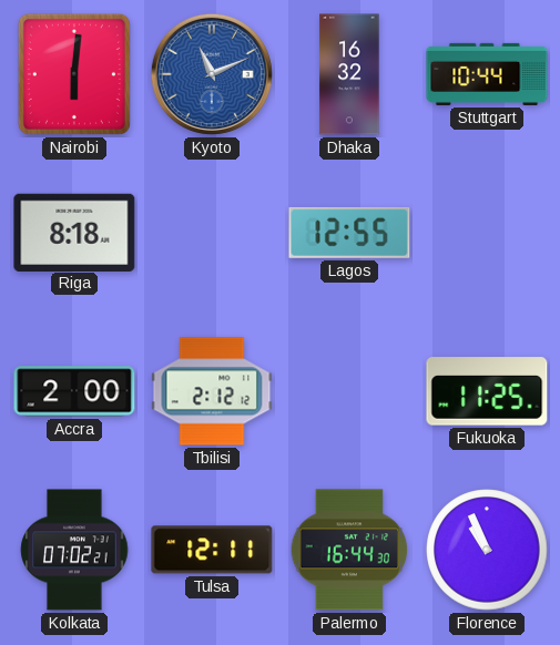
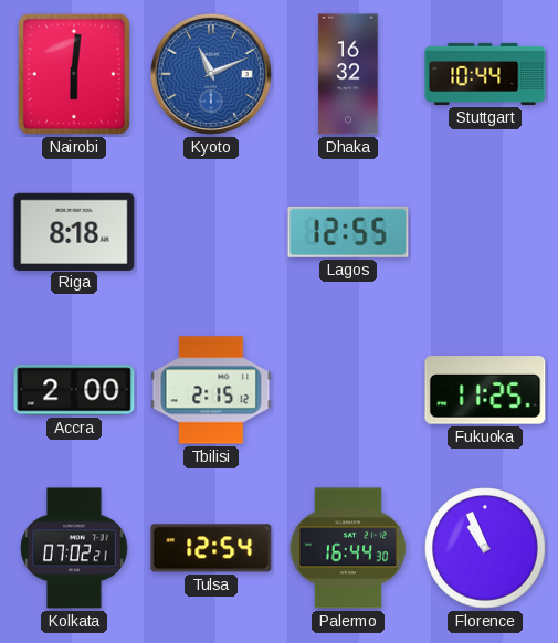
Tbilisi: 2:12 -> 2:15 (211, 390)
Tulsa: 12:11 -> 12:54 (211, 548)
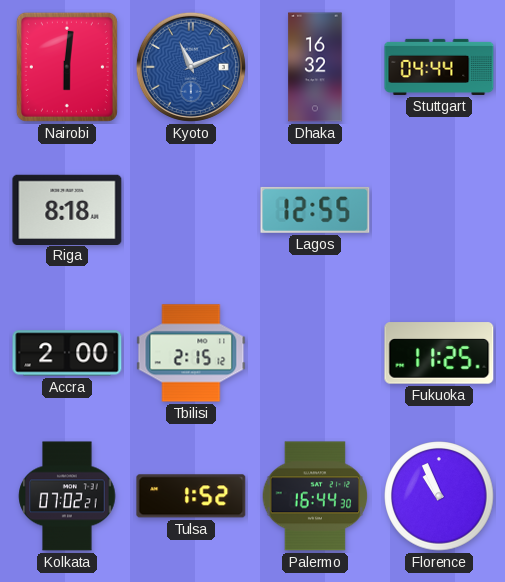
Stuttgart: 10:44 -> 04:44 (439, 67)
Tulsa: 12:54 -> 1:52 (191, 496)
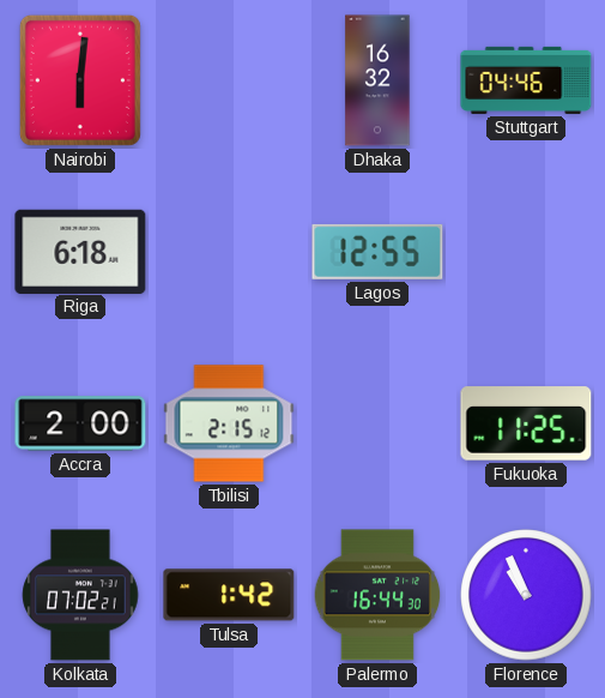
Kyoto: 11:11 -> none (191, 67)
Stuttgart: 04:44 -> 04:46 (526, 80)
Riga: 8:18 -> 6:18 (80, 251)
Tulsa: 1:52 -> 1:42 (229, 595)
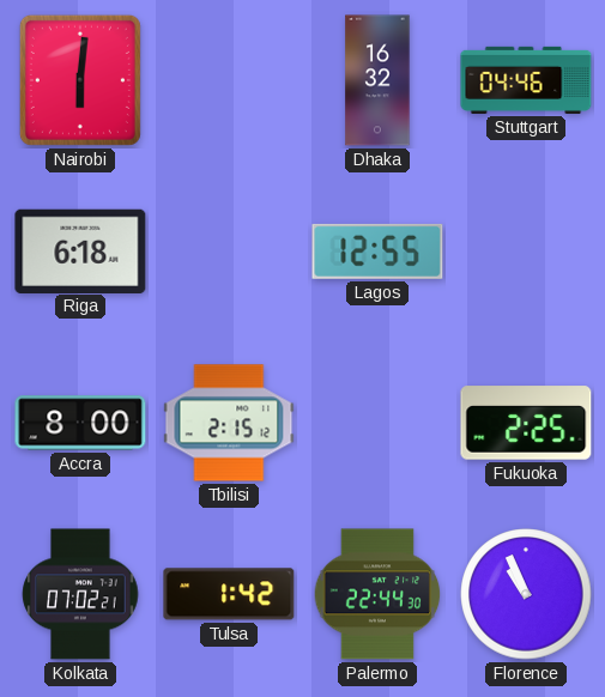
Accra: 2:00 -> 8:00 (80, 423)
Fukuoka: 11:25 -> 2:25 (526, 423)
Palermo: 16:44 -> 22:44 (377, 594)
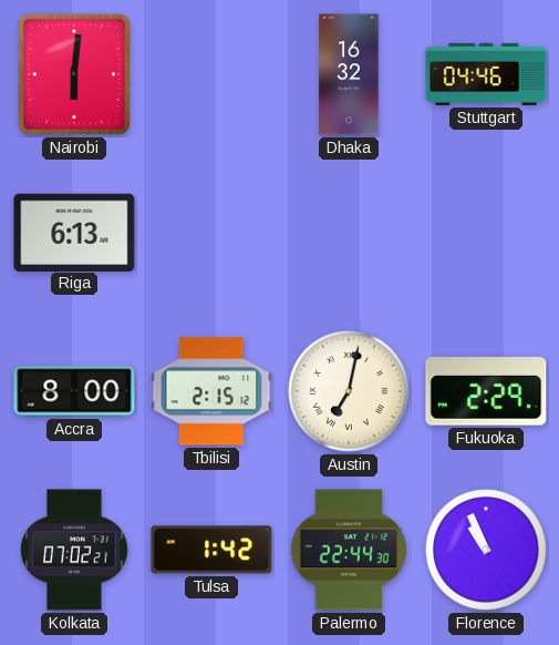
Riga: 6:18 -> 6:13 (74, 232)
Lagos: 12:55 -> none (377, 251)
Austin: none -> 7:02 (349, 391)
Fukuoka: 2:25 -> 2:29 (486, 391)
